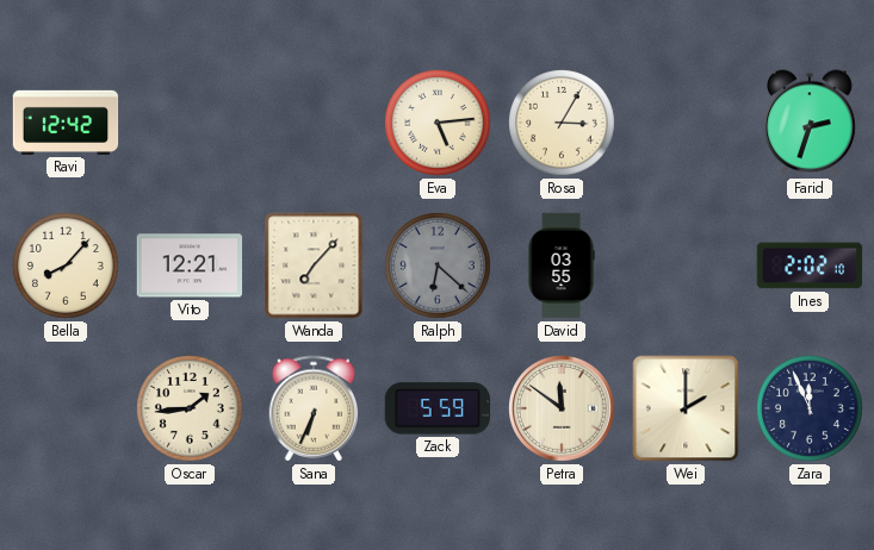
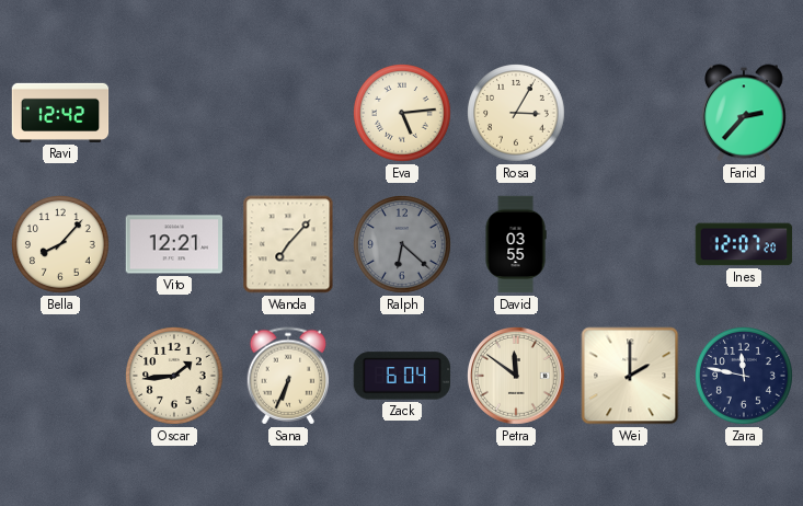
Farid: 2:33 -> 2:37 (744, 113)
Ines: 2:02 -> 12:07 (744, 244)
Zack: 5:59 -> 6:04 (402, 376)
Zara: 11:56 -> 11:47 (745, 377)
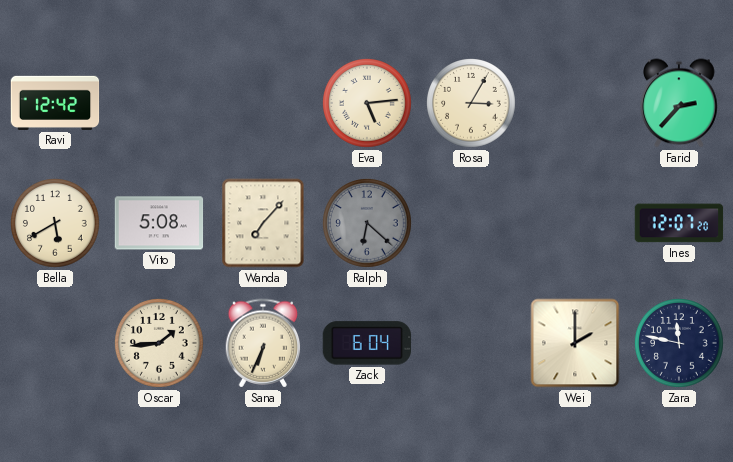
Bella: 8:07 -> 5:40 (56, 224)
Vito: 12:21 -> 5:08 (159, 223)
David: 03:55 -> none (516, 244)
Petra: 11:51 -> none (517, 377)
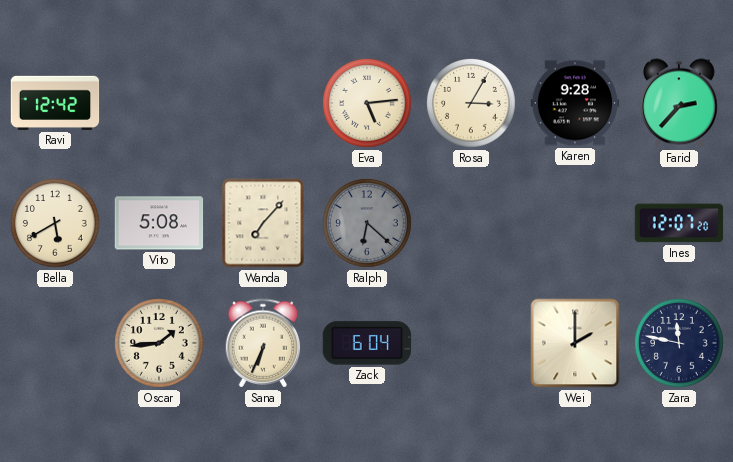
Karen: none -> 9:28 (575, 103)
